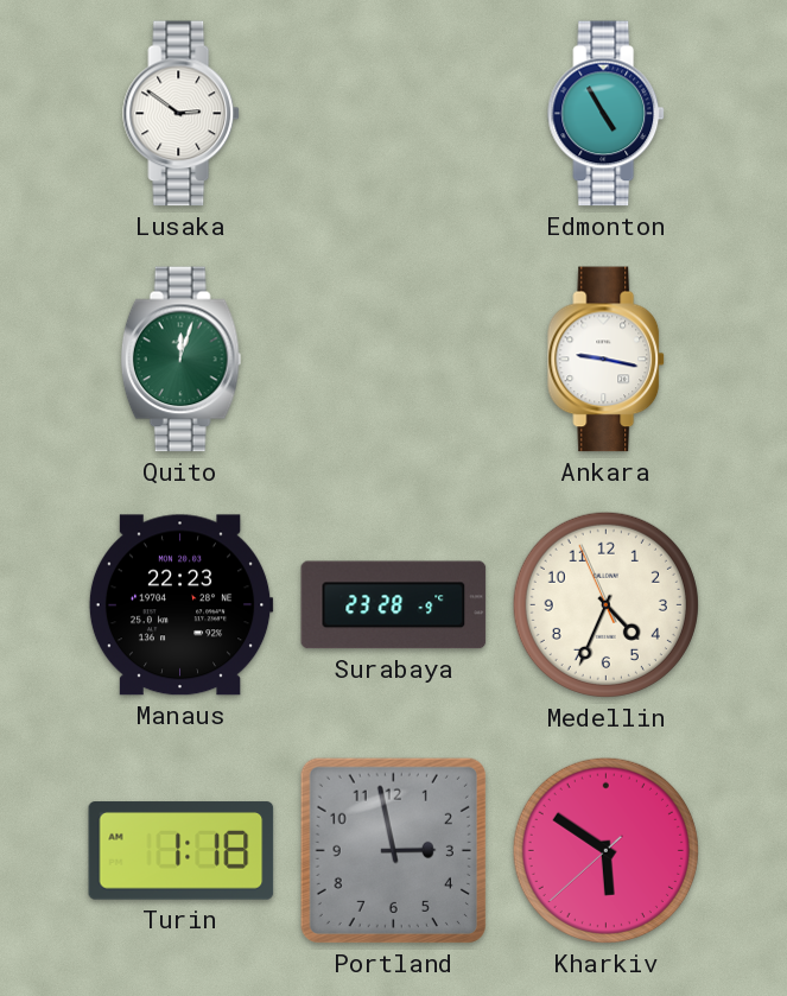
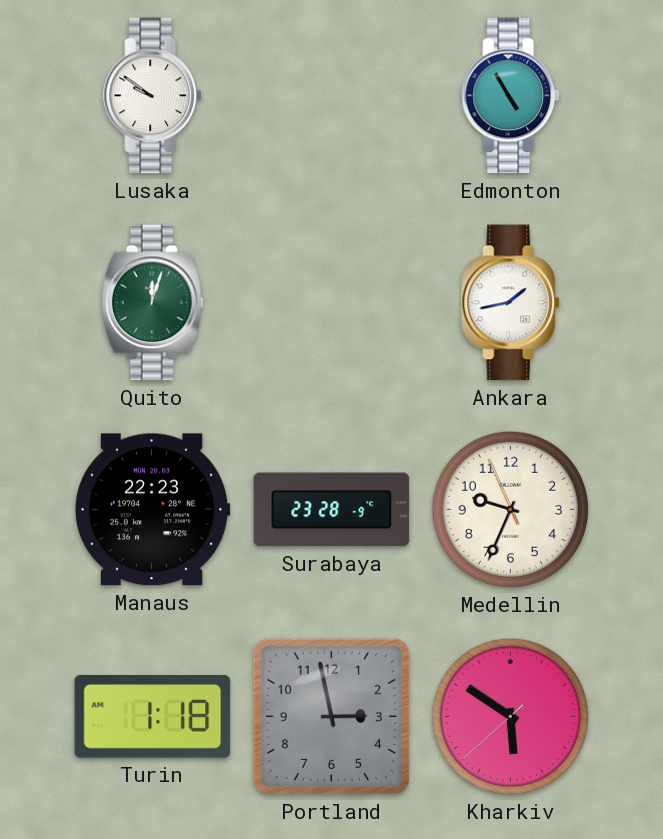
Lusaka: 2:51 -> 9:51 (153, 96)
Ankara: 9:17 -> 1:43 (511, 303)
Medellin: 4:33 -> 9:33 (510, 509)
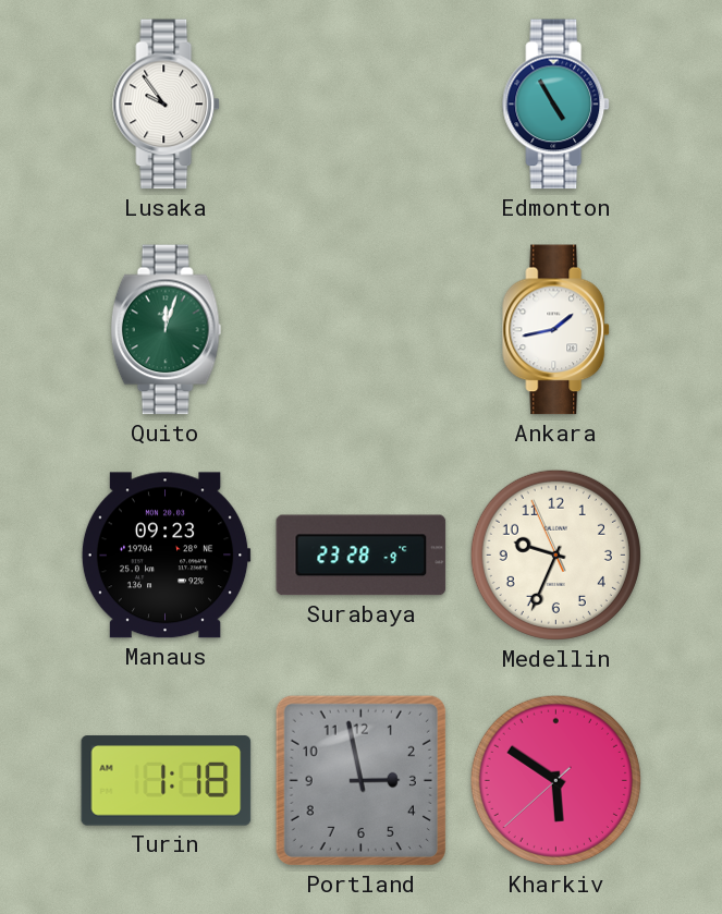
Lusaka: 9:51 -> 9:54 (167, 105)
Manaus: 22:23 -> 09:23 (166, 556)
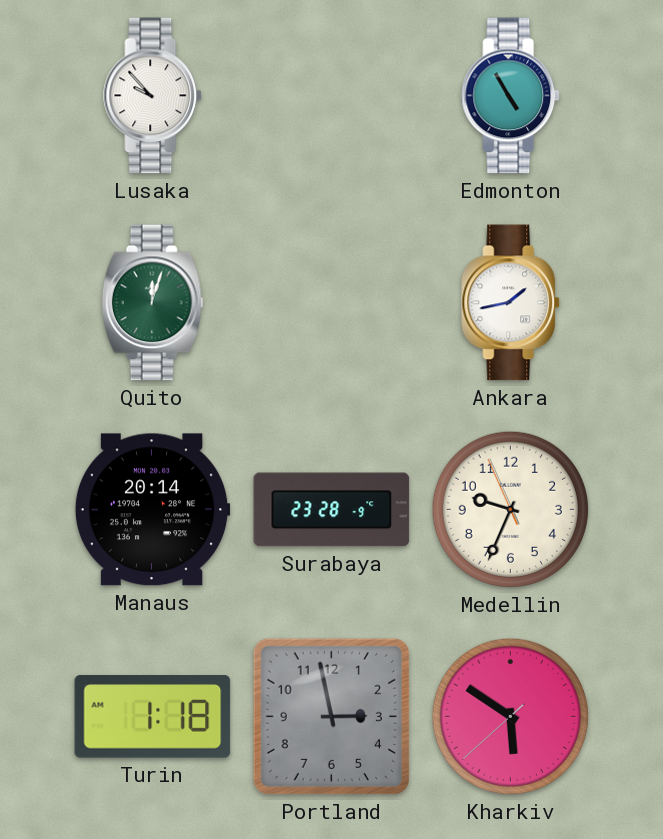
Lusaka: 9:54 -> 9:53 (153, 96)
Manaus: 09:23 -> 20:14 (152, 510)
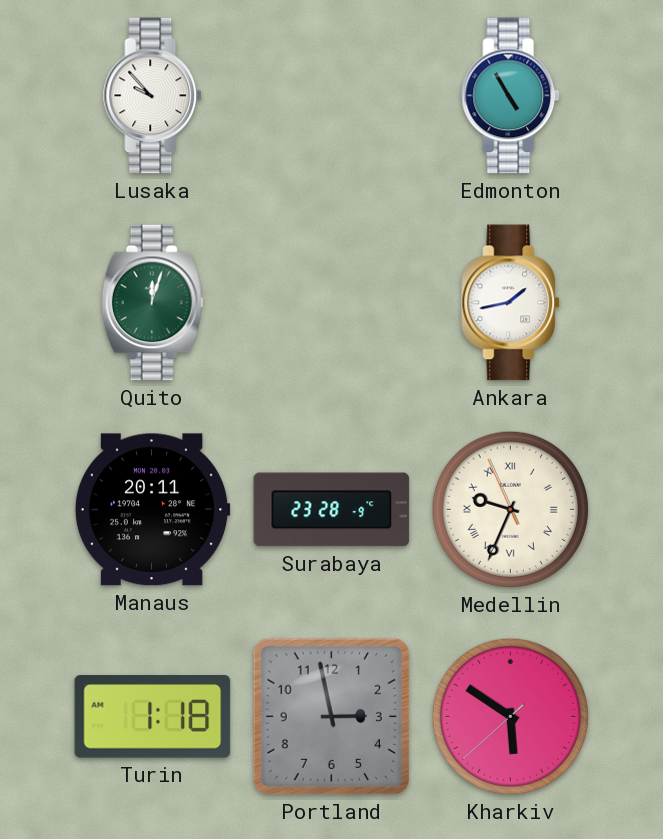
Manaus: 20:14 -> 20:11 (152, 510)
Medellin numerals: Arabic -> Roman (510, 509)
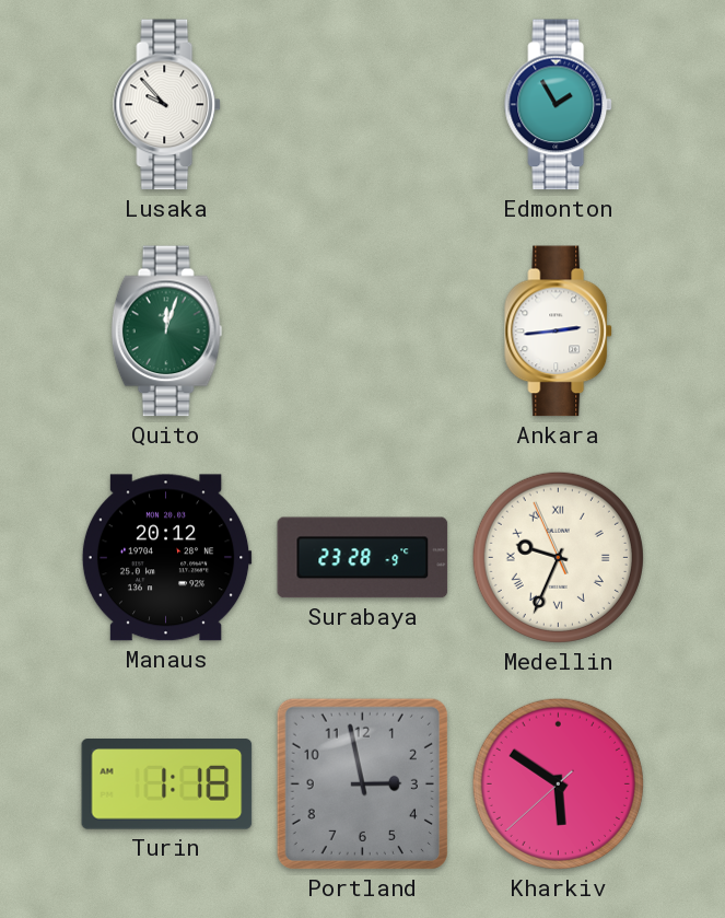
Edmonton: 4:55 -> 1:55 (559, 105)
Ankara: 1:43 -> 2:44 (559, 332)
Manaus: 20:11 -> 20:12 (166, 558)
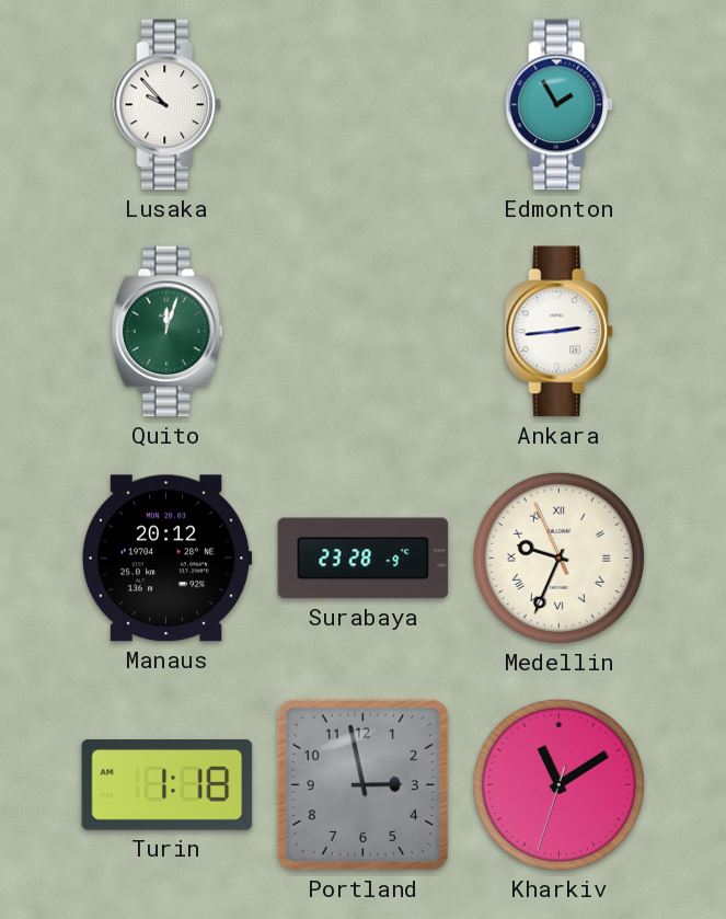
Kharkiv: 5:50 -> 11:09 (558, 784)
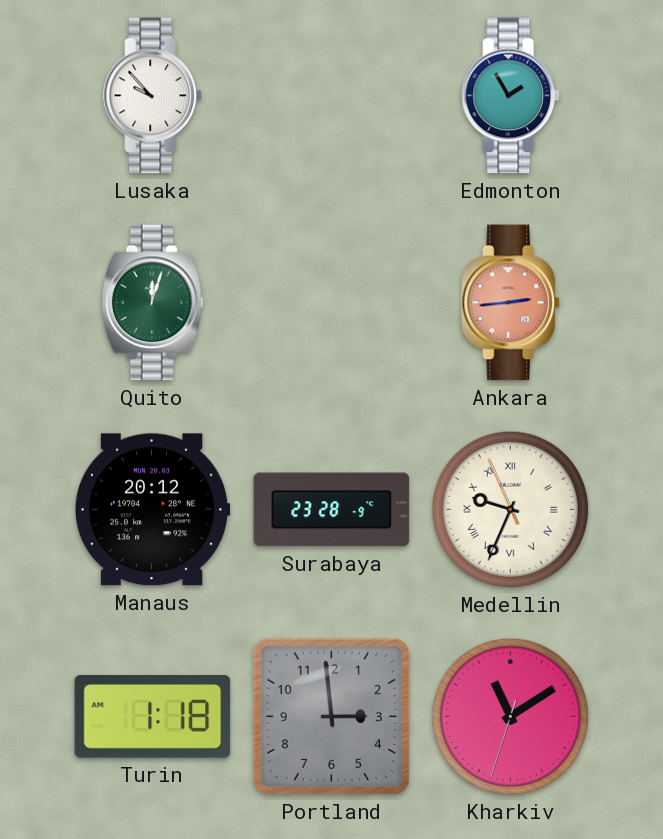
Ankara dial: white -> salmon (511, 303)
Portland: 2:58 -> 2:59 (331, 716)
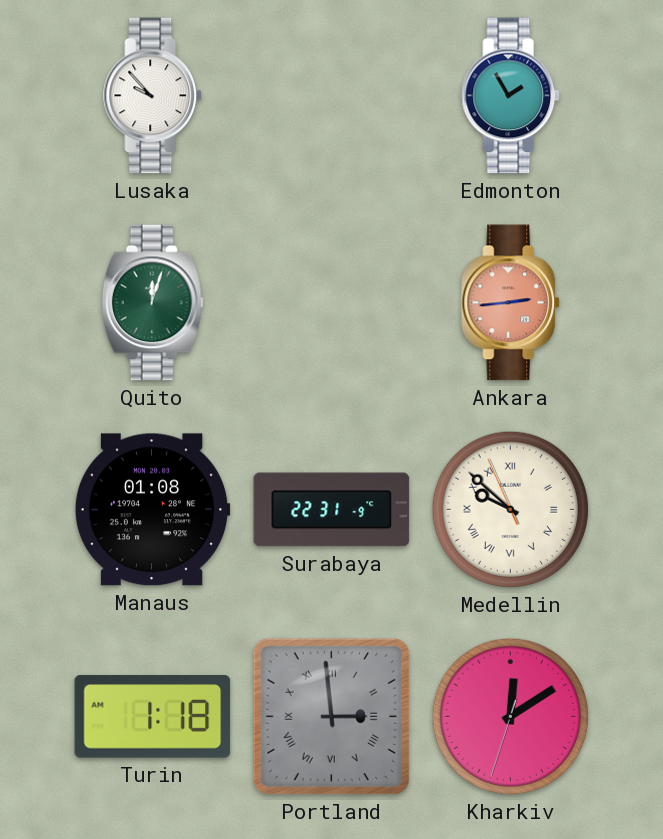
Manaus: 20:12 -> 01:08 (152, 510)
Surabaya: 23:28 -> 22:31 (332, 510)
Medellin: 9:33 -> 9:51 (510, 509)
Portland numerals: Arabic -> Roman (331, 716)
Kharkiv: 11:09 -> 12:09 (510, 716)
